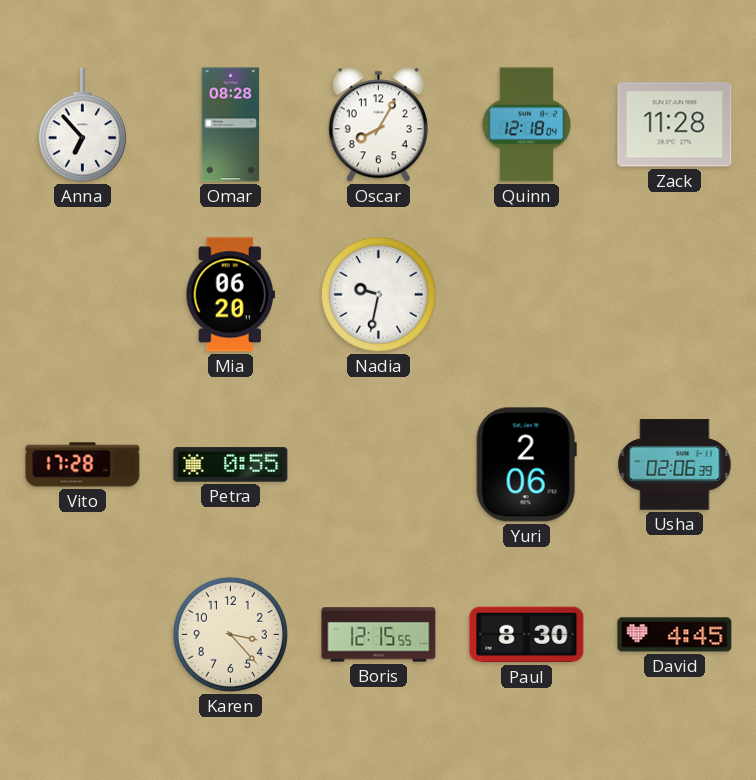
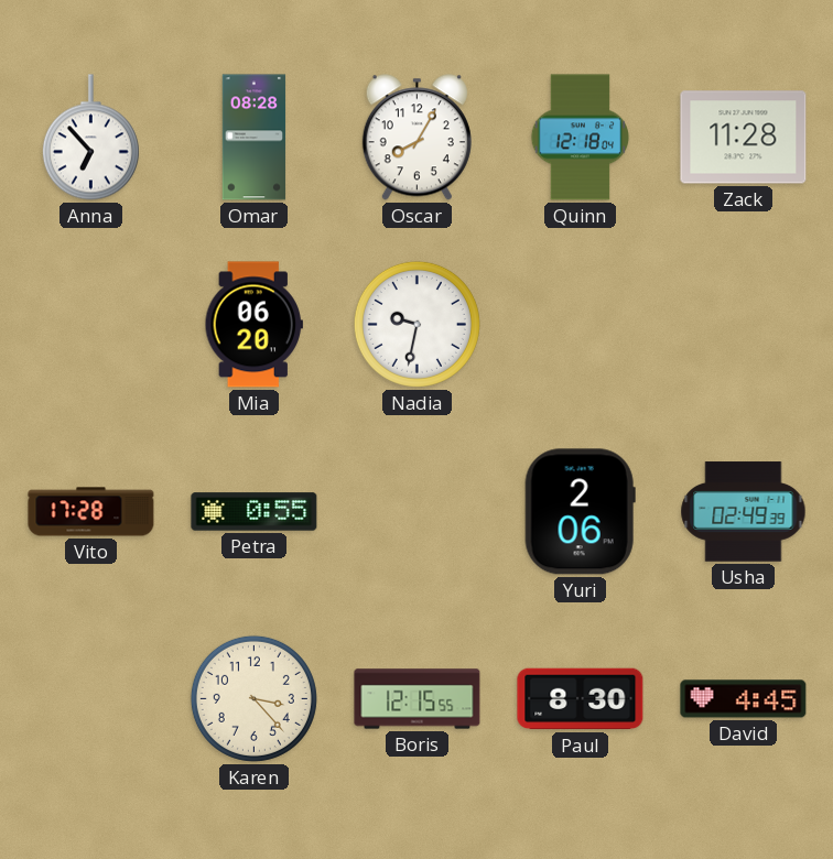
Usha: 02:06 -> 02:49 (744, 512)
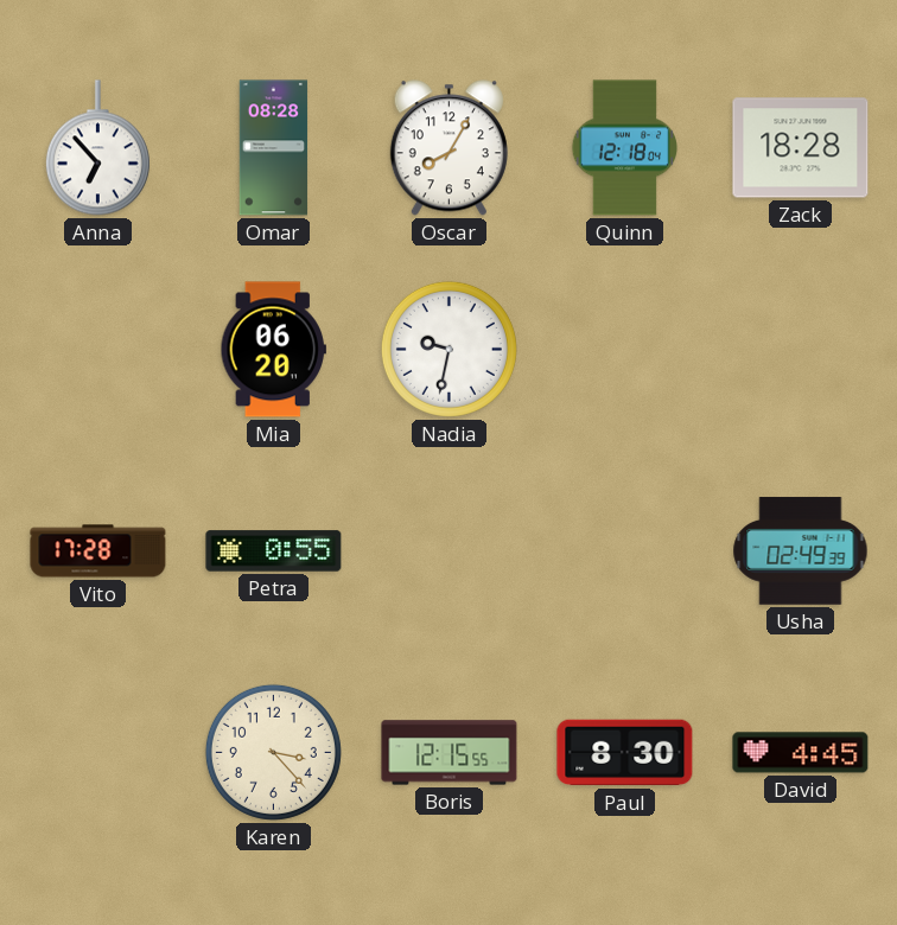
Zack: 11:28 -> 18:28 (801, 148)
Yuri: 2:06 -> none (580, 512)
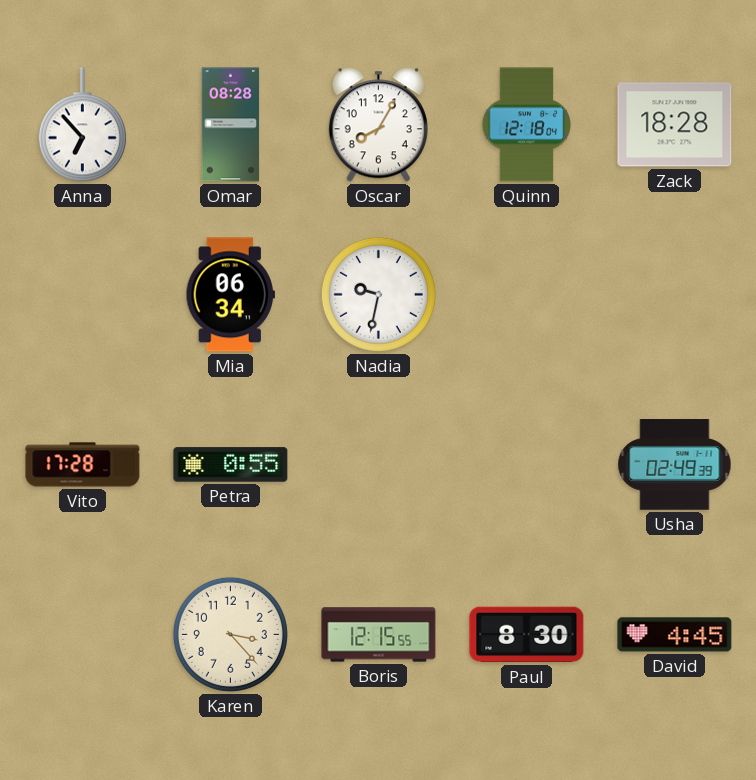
Mia: 06:20 -> 06:34 (230, 295)
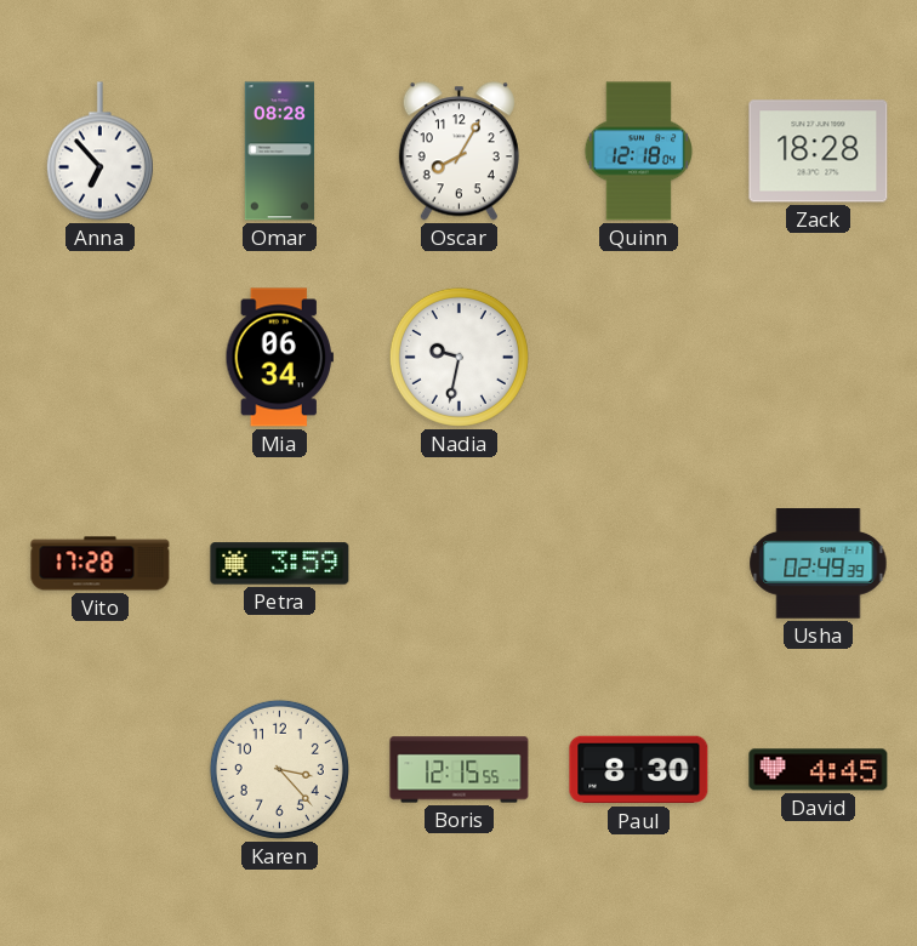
Petra: 0:55 -> 3:59 (280, 564)
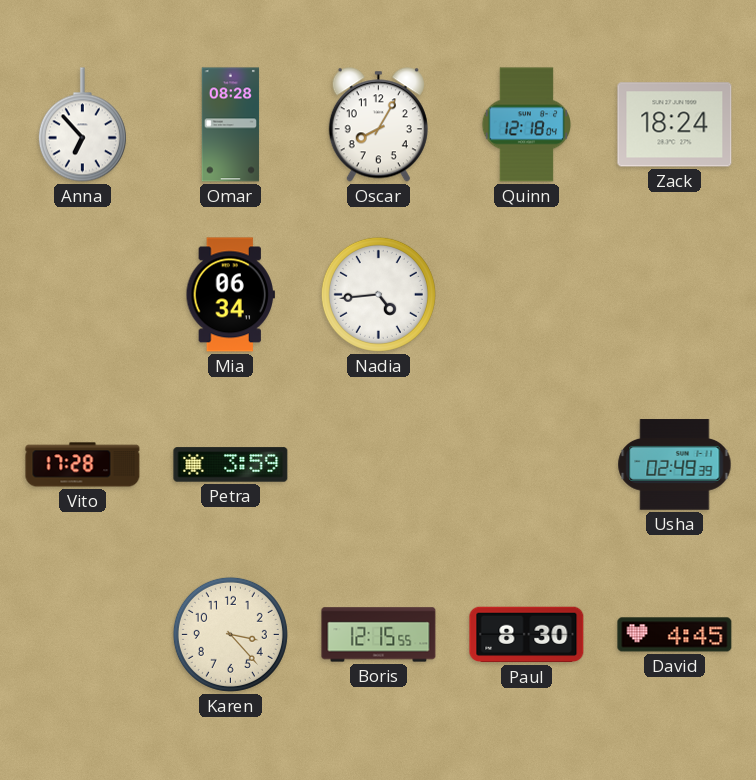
Zack: 18:28 -> 18:24 (675, 125)
Nadia: 9:32 -> 4:44 (378, 294)
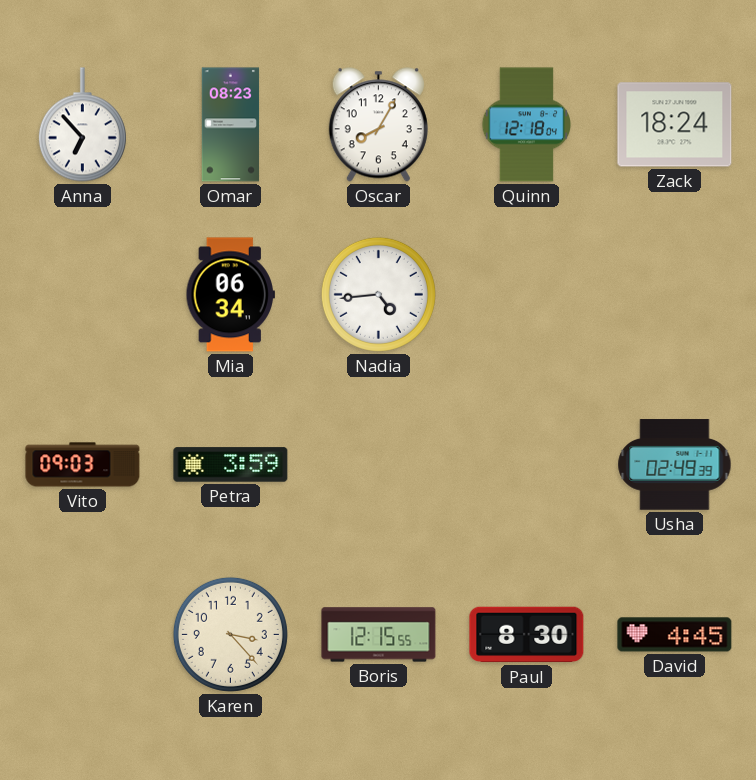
Omar: 08:28 -> 08:23 (231, 125)
Vito: 17:28 -> 09:03 (83, 465)
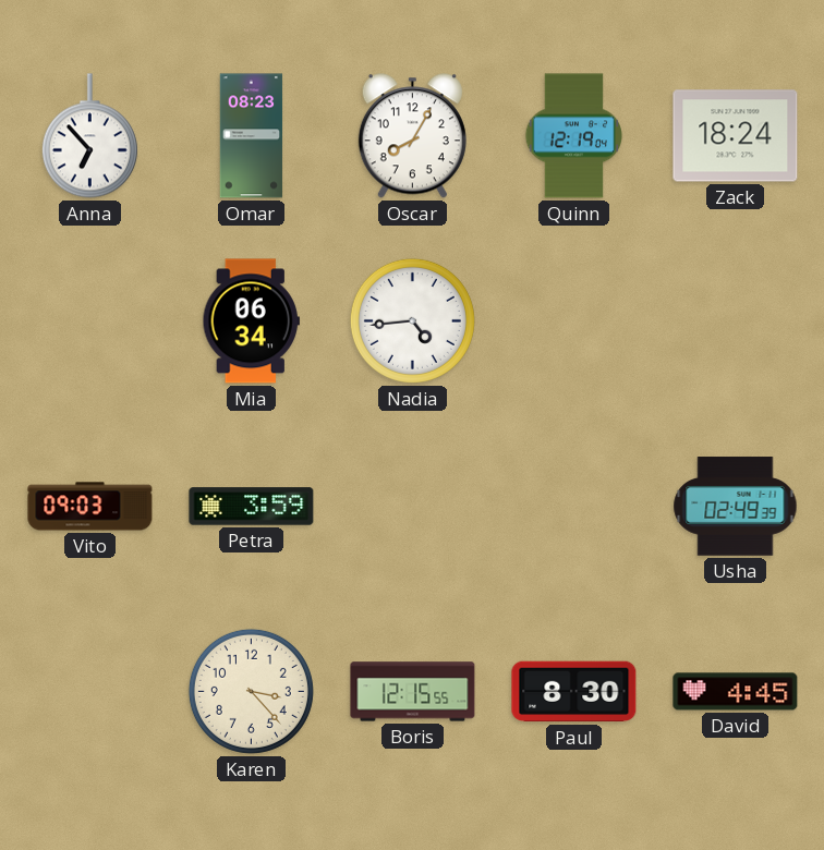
Quinn: 12:18 -> 12:19 (574, 136)
